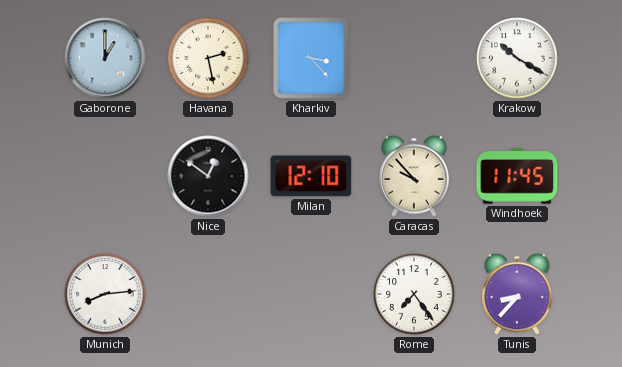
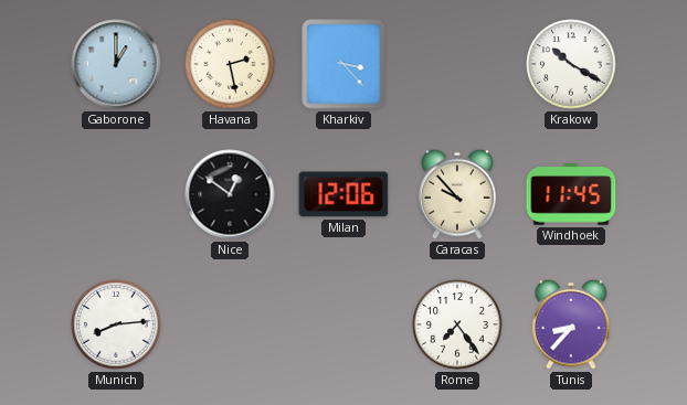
Milan: 12:10 -> 12:06 (343, 194)
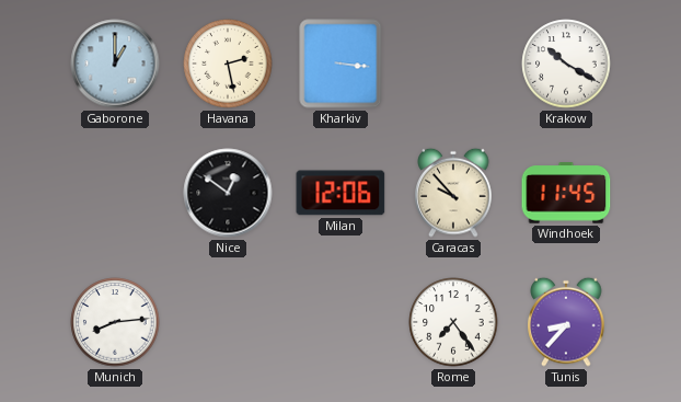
Kharkiv: 3:23 -> 3:16 (340, 64)
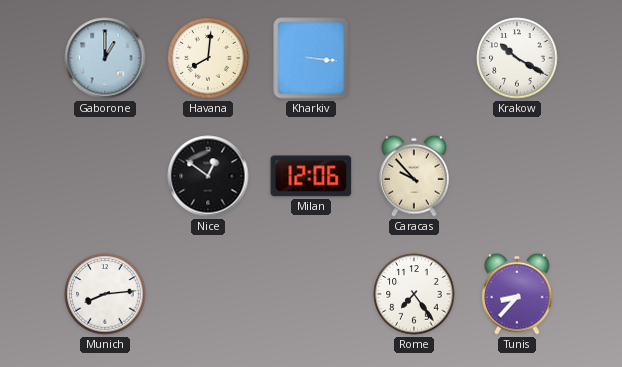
Havana: 2:28 -> 8:01 (208, 58)
Windhoek: 11:45 -> none (566, 193)
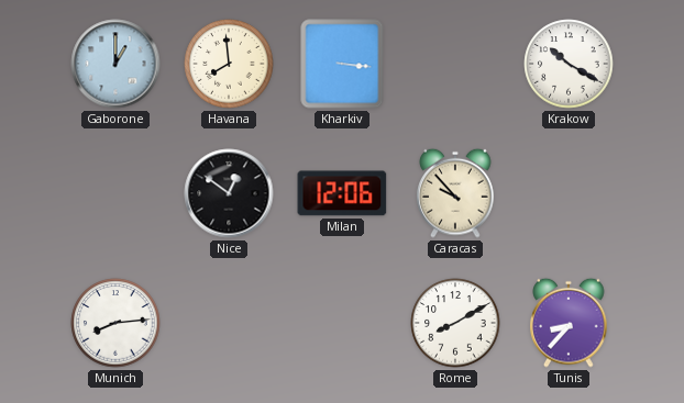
Havana: 8:01 -> 7:59 (229, 64)
Rome: 7:24 -> 8:10 (455, 323)
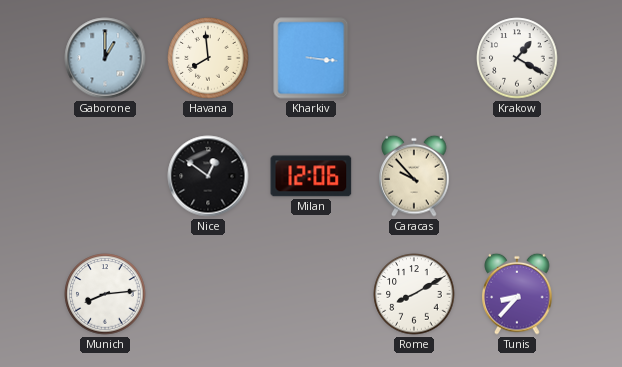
Krakow: 10:20 -> 1:20 (517, 58)
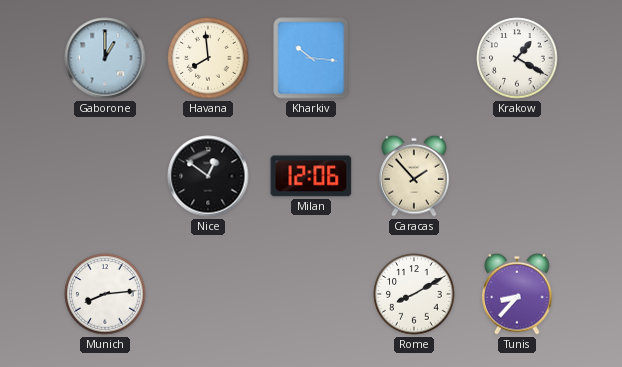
Kharkiv: 3:16 -> 10:16 (311, 58)
Caracas: 9:53 -> 1:53 (414, 176)
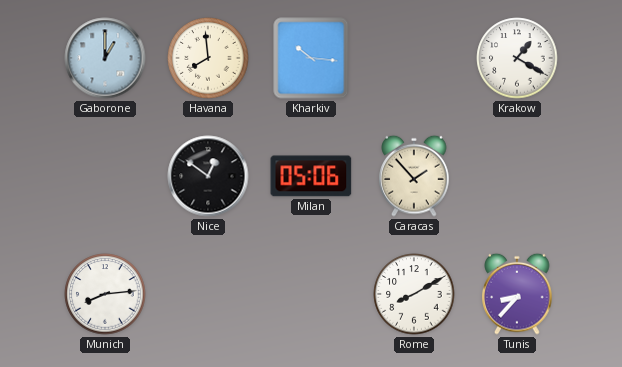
Milan: 12:06 -> 05:06 (311, 176)
